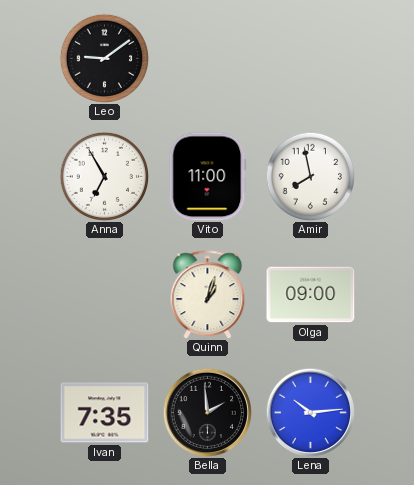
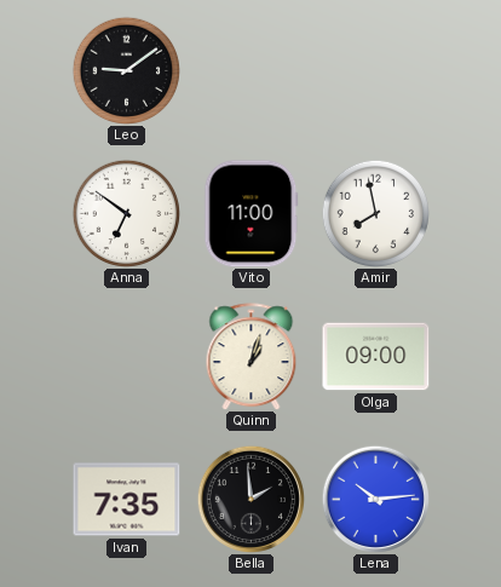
Anna: 6:55 -> 6:51 (126, 213)
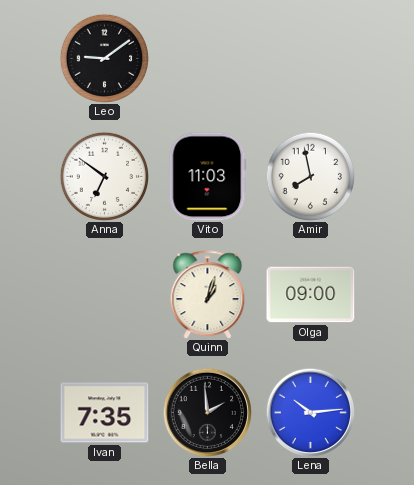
Vito: 11:00 -> 11:03 (208, 177)
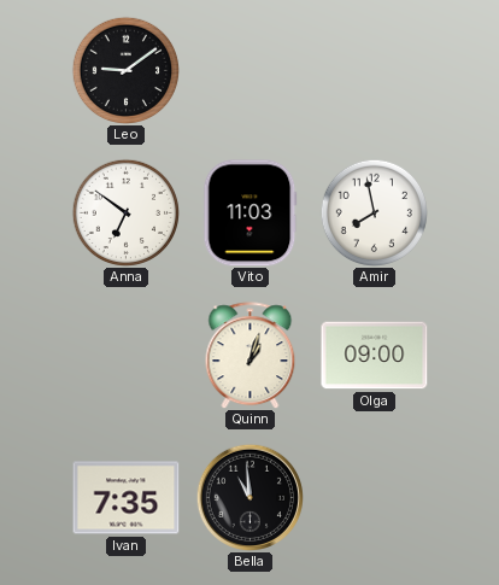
Bella: 1:59 -> 10:59 (249, 497)
Lena: 10:14 -> none (310, 412)
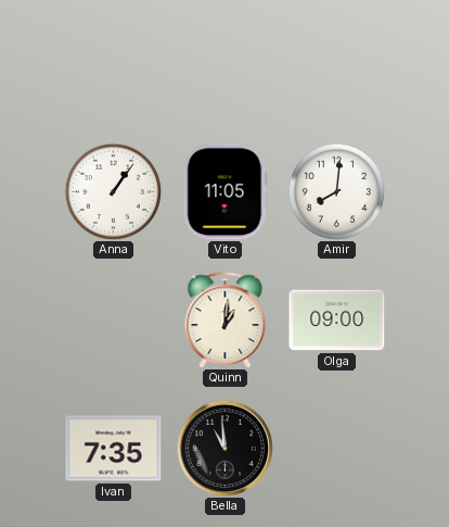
Leo: 9:09 -> none (125, 70)
Anna: 6:51 -> 1:06 (113, 191)
Vito: 11:03 -> 11:05 (226, 192)
Amir: 7:58 -> 8:01 (336, 191)
Quinn: 1:03 -> 1:01 (226, 321)
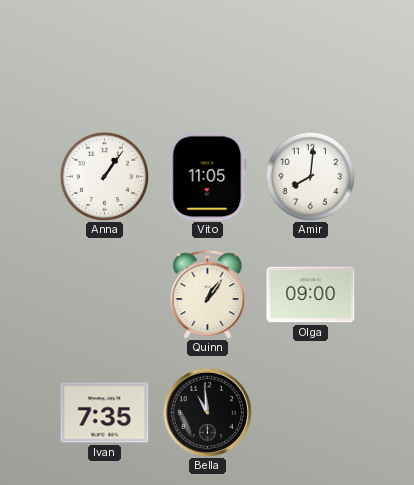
Quinn: 1:01 -> 1:06 (208, 295)
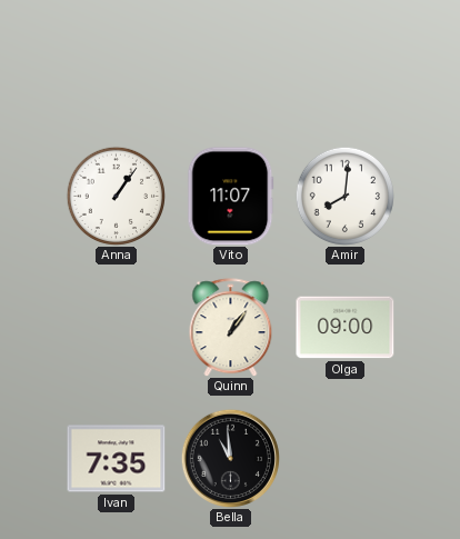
Vito: 11:05 -> 11:07 (231, 197)
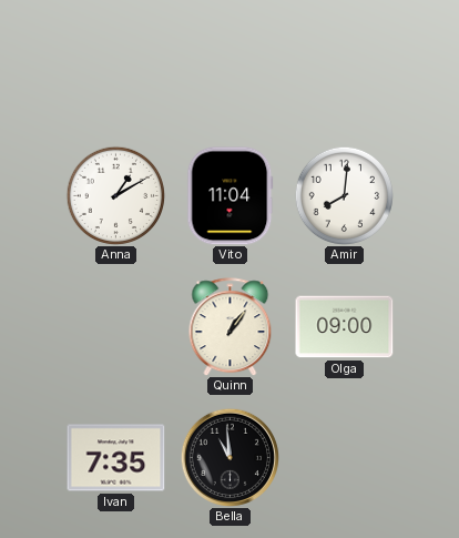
Anna: 1:06 -> 1:10 (115, 195)
Vito: 11:07 -> 11:04 (231, 196)
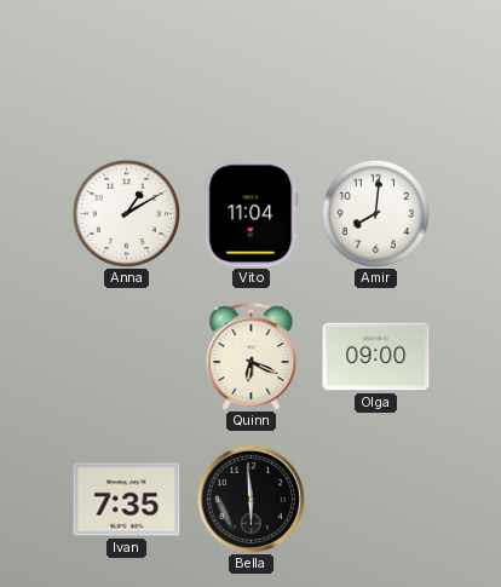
Quinn: 1:06 -> 6:19 (252, 357)
Bella: 10:59 -> 5:59 (250, 499)
